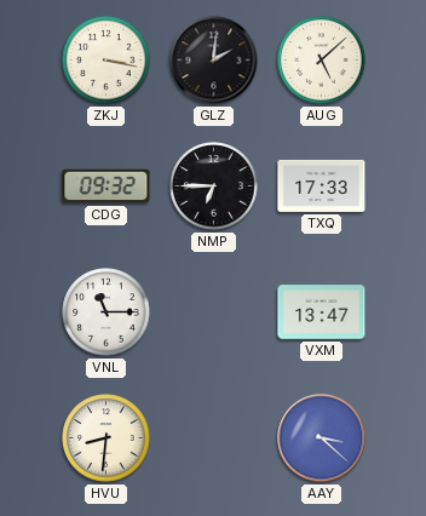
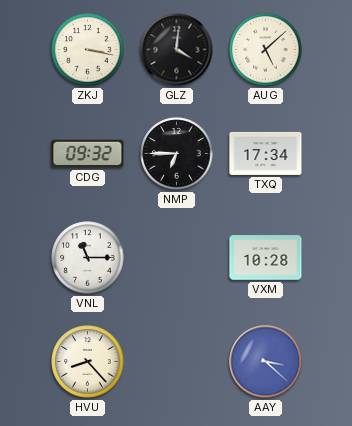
GLZ: 2:01 -> 4:01 (177, 50)
TXQ: 17:33 -> 17:34 (266, 153)
VXM: 13:47 -> 10:28 (266, 258)
HVU: 8:31 -> 8:23 (88, 362)
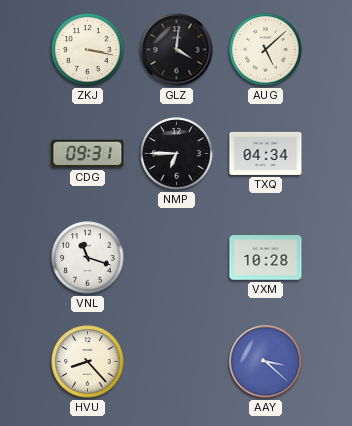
CDG: 09:32 -> 09:31 (88, 154)
TXQ: 17:34 -> 04:34 (266, 153)
VNL: 11:15 -> 11:18 (88, 258)
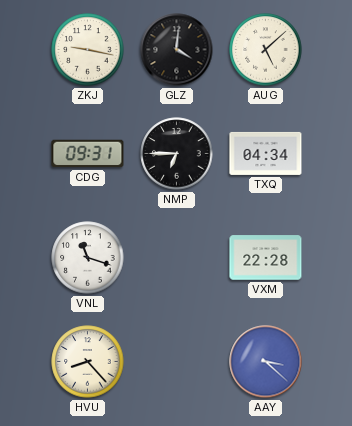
ZKJ: 3:17 -> 9:17 (88, 50)
VXM: 10:28 -> 22:28 (266, 258)
